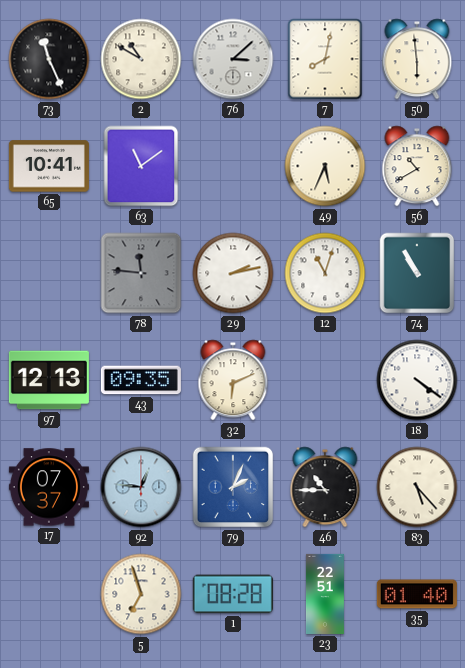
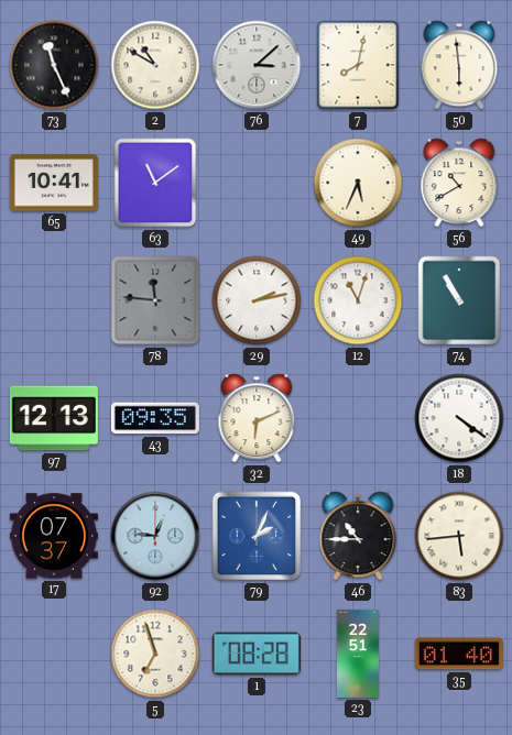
83: 5:23 -> 5:44 (459, 536)
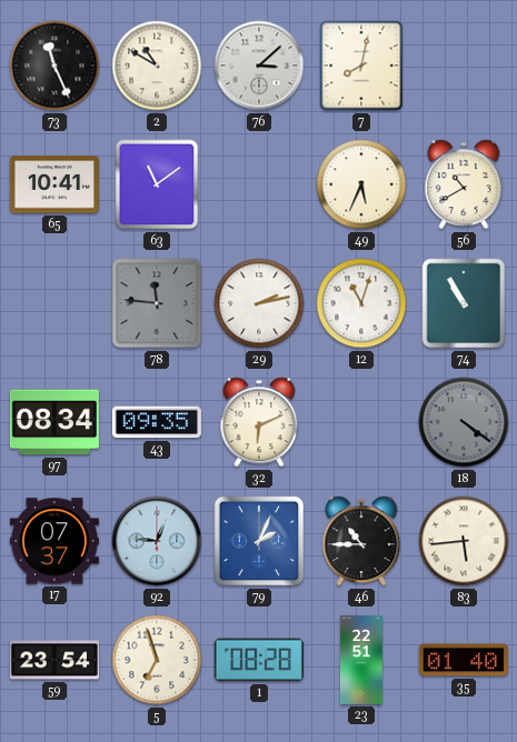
50: 5:59 -> none (459, 65)
97: 12:13 -> 08:34 (54, 422)
18 dial: white -> grey (464, 422)
59: none -> 23:54 (54, 660)
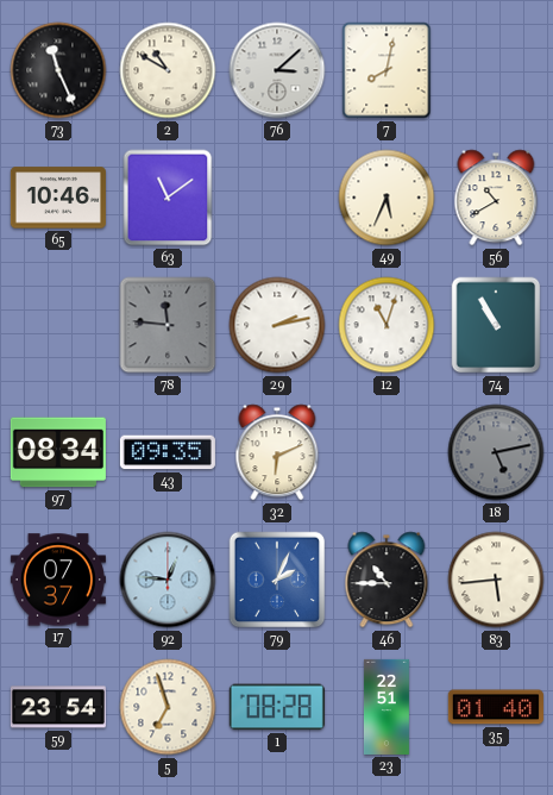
65: 10:41 -> 10:46 (58, 198)
18: 4:21 -> 5:13 (496, 452)
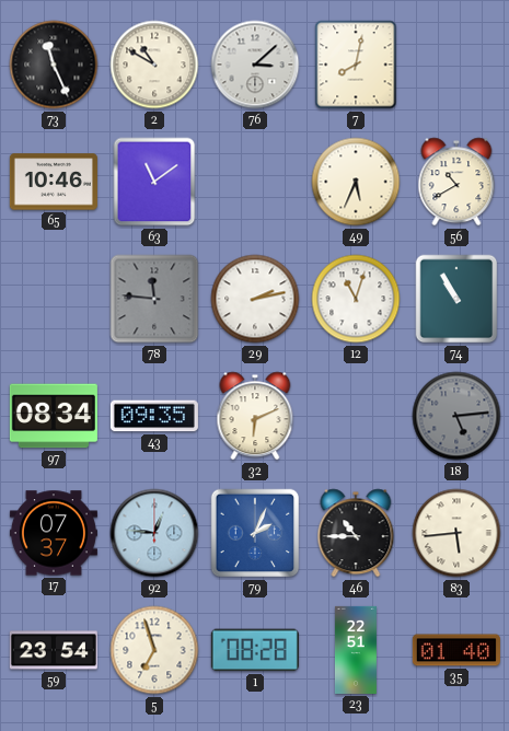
18: 5:13 -> 5:14 (456, 416)
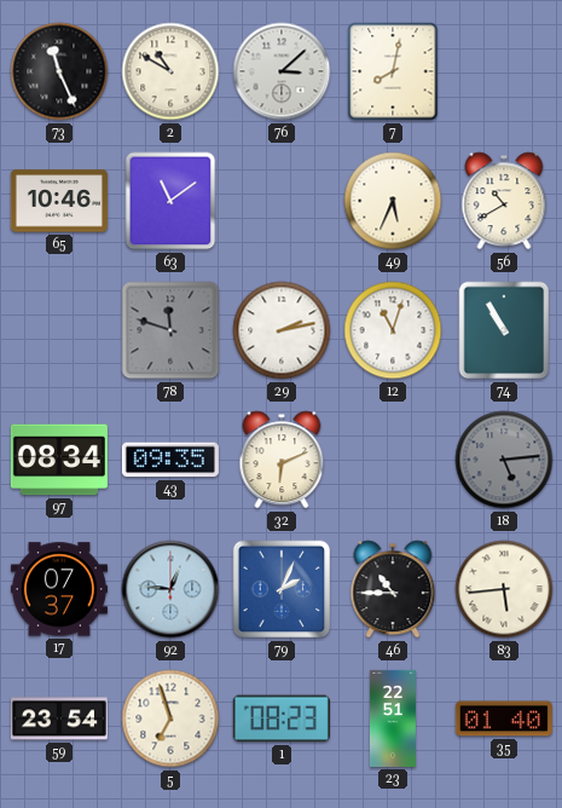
78: 11:46 -> 11:48 (170, 330)
1: 08:28 -> 08:23 (282, 718)
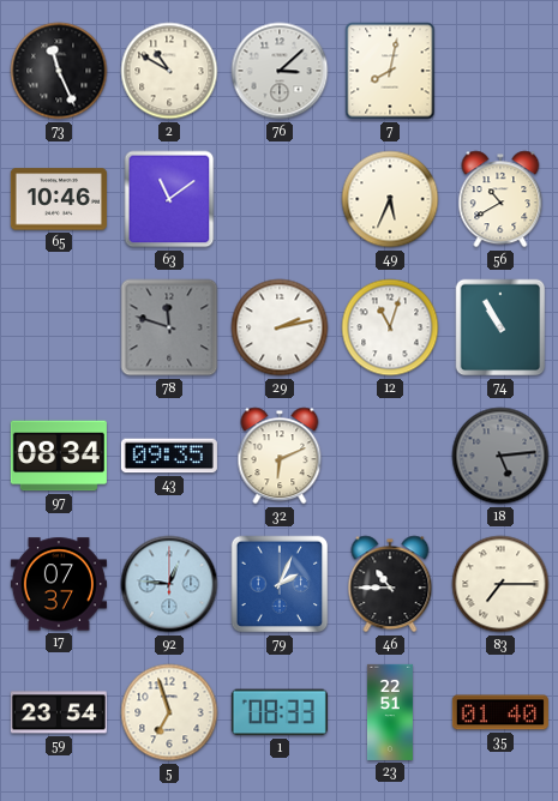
83: 5:44 -> 7:15 (500, 584)
1: 08:23 -> 08:33 (280, 712)
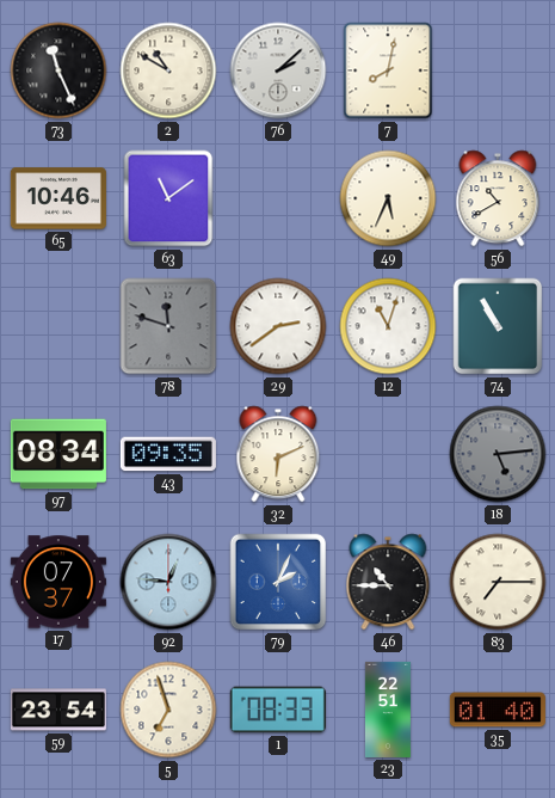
76: 3:08 -> 2:08 (278, 70)
29: 2:13 -> 2:39 (278, 326)
